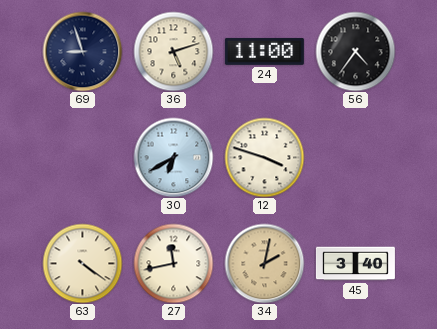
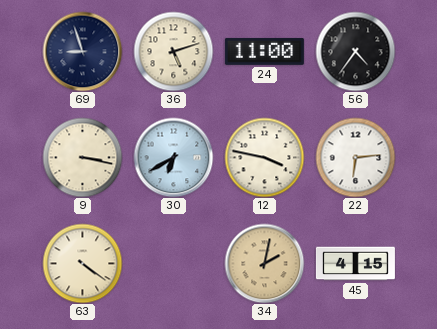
9: none -> 3:17 (82, 157)
12: 3:48 -> 3:47 (264, 157)
22: none -> 6:14 (355, 157)
27: 11:43 -> none (173, 263)
45: 3:40 -> 4:15 (355, 264)
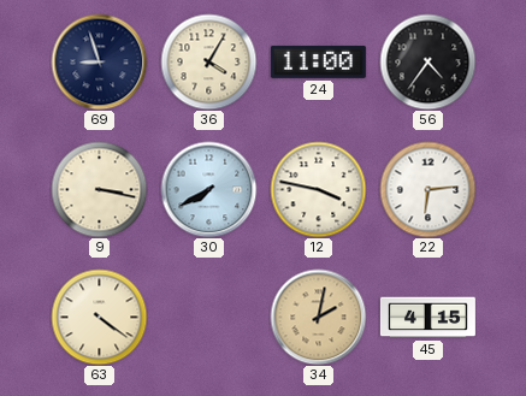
36: 5:12 -> 4:05 (208, 61)
30: 6:40 -> 7:40 (208, 189)
